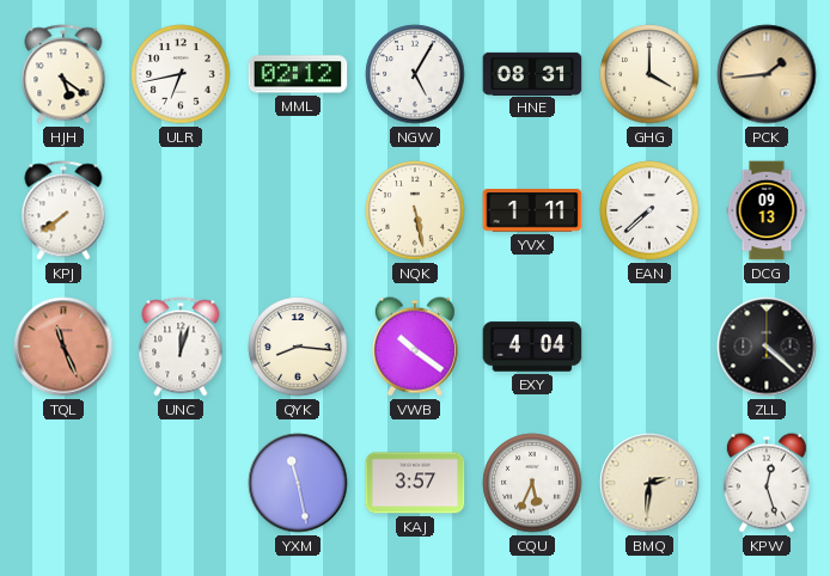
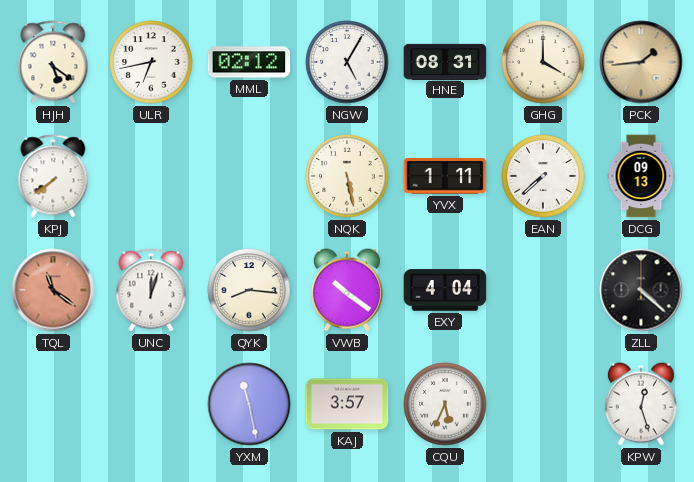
TQL: 11:26 -> 11:21 (53, 290)
BMQ: 2:31 -> none (649, 483)
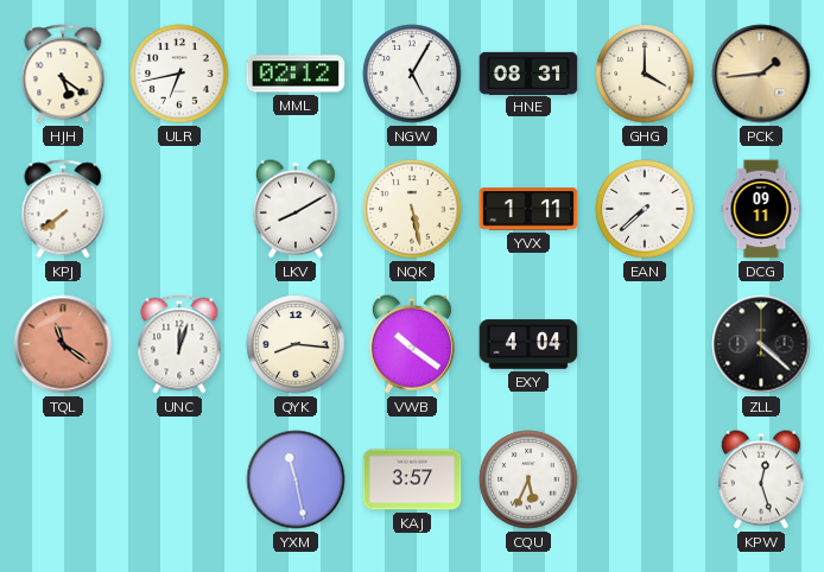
LKV: none -> 8:10 (296, 209)
DCG: 09:13 -> 09:11 (761, 209)
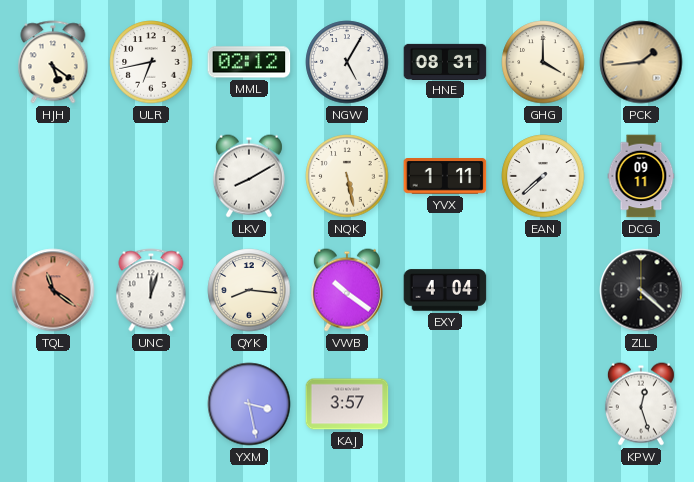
KPJ: 7:39 -> none (63, 209)
YXM: 11:28 -> 3:28 (249, 404)
CQU: 5:34 -> none (528, 479)
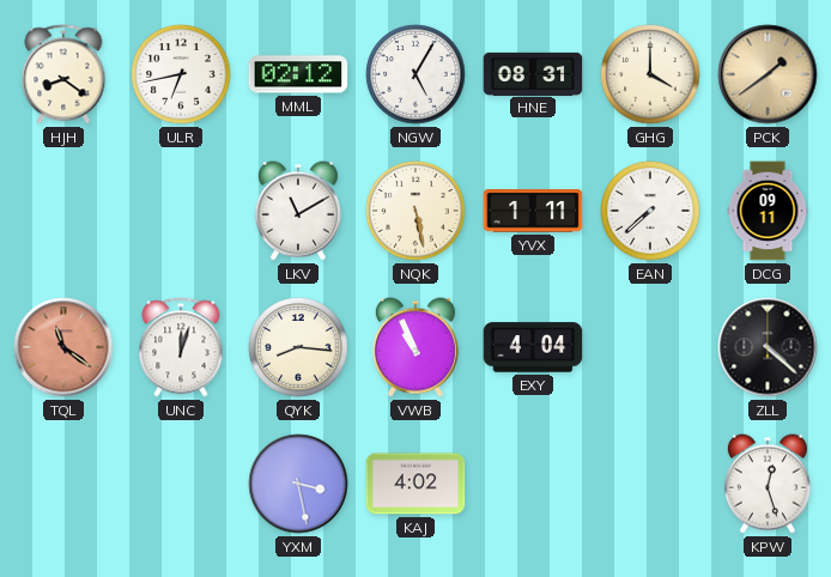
HJH: 5:21 -> 8:21 (63, 74)
PCK: 1:44 -> 1:39 (768, 74)
LKV: 8:10 -> 11:10 (298, 211)
VWB: 10:21 -> 10:56 (415, 347)
KAJ: 3:57 -> 4:02 (415, 484)
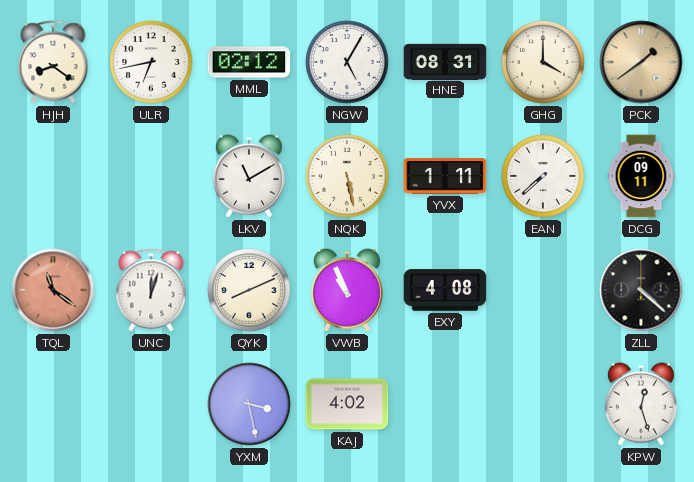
QYK: 8:16 -> 8:11 (249, 290)
EXY: 4:04 -> 4:08 (445, 290)
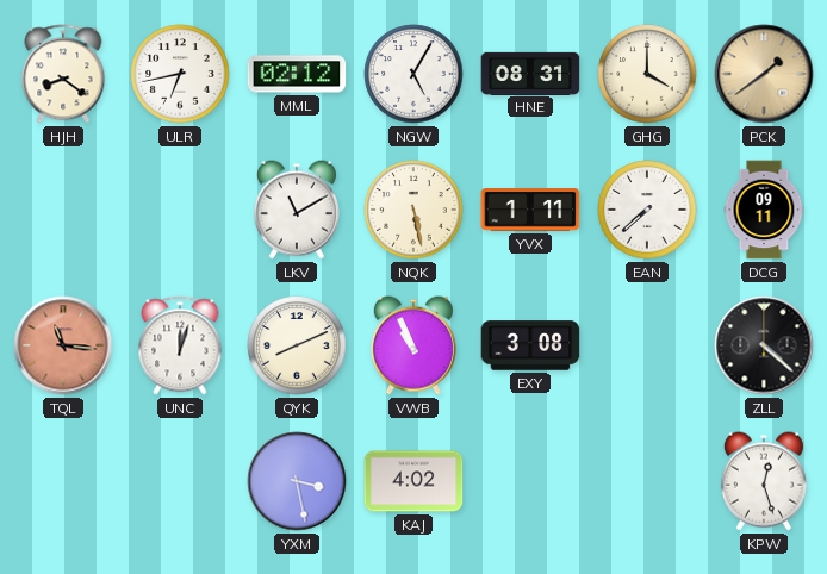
TQL: 11:21 -> 11:16 (63, 345)
EXY: 4:08 -> 3:08 (530, 345)
